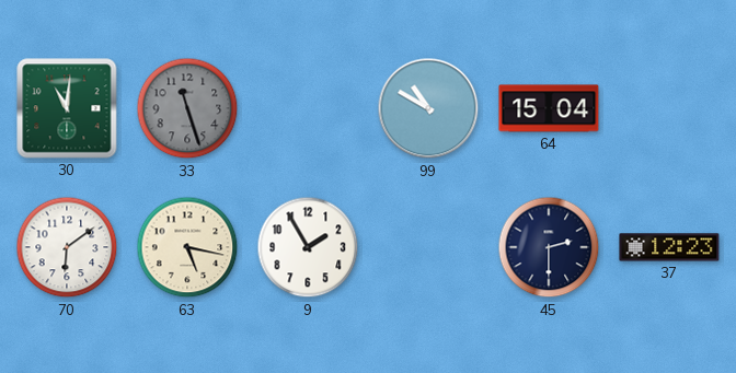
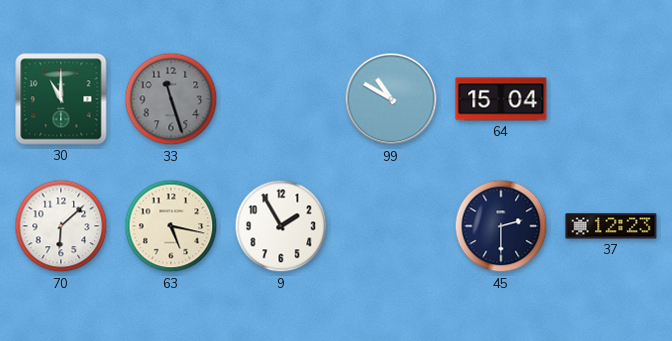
30: 11:01 -> 11:00 (61, 99)
70: 6:09 -> 6:08 (61, 226)
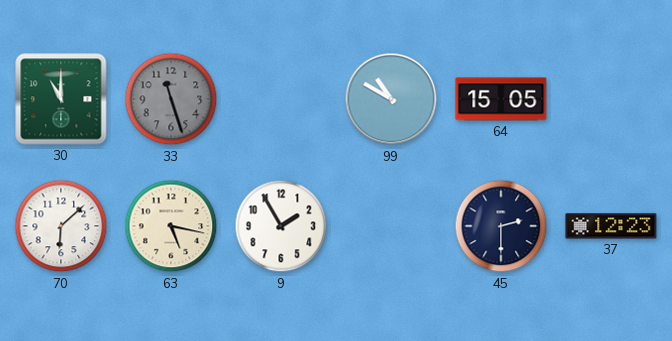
64: 15:04 -> 15:05 (501, 99)
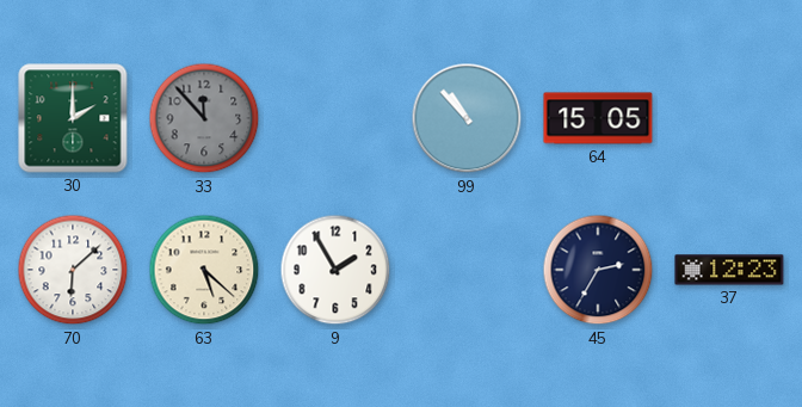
30: 11:00 -> 2:00 (73, 118)
33: 11:27 -> 11:53 (204, 118)
99: 10:50 -> 10:53 (467, 118)
63: 5:17 -> 5:22 (204, 270)
45: 2:30 -> 2:35 (598, 270)
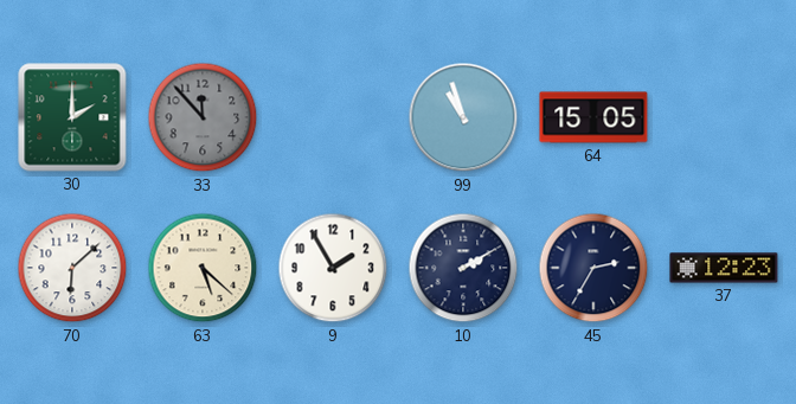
99: 10:53 -> 10:57 (463, 117)
10: none -> 2:10 (463, 268)
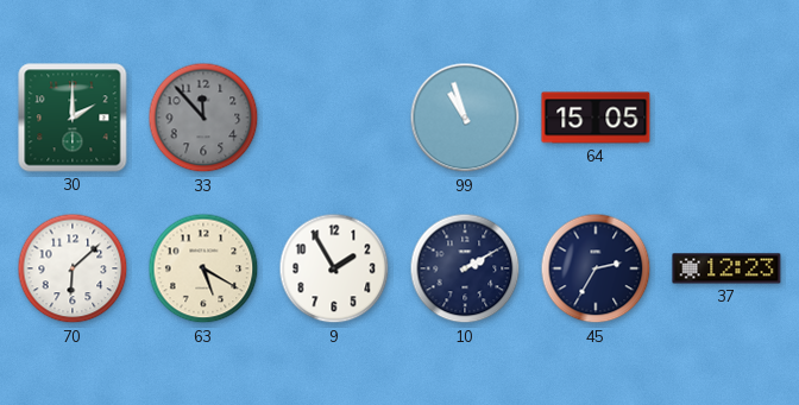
63: 5:22 -> 5:20 (203, 268)
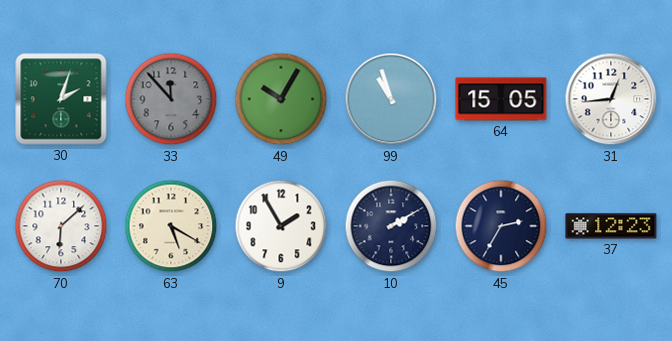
30: 2:00 -> 2:03 (61, 99)
49: none -> 10:05 (281, 99)
31: none -> 12:44 (611, 99)
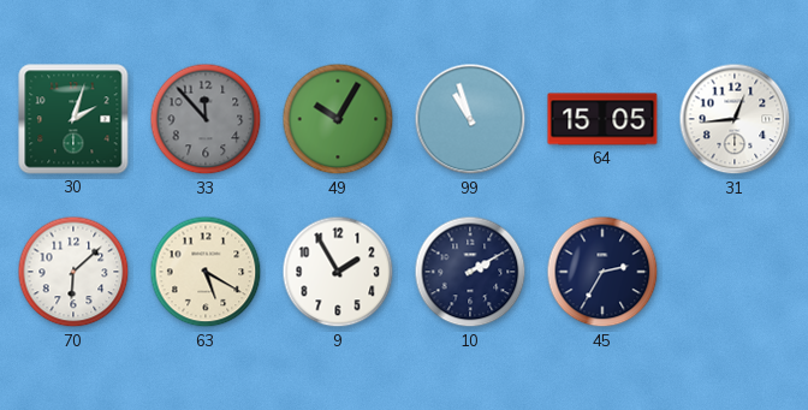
37: 12:23 -> none (611, 226)
